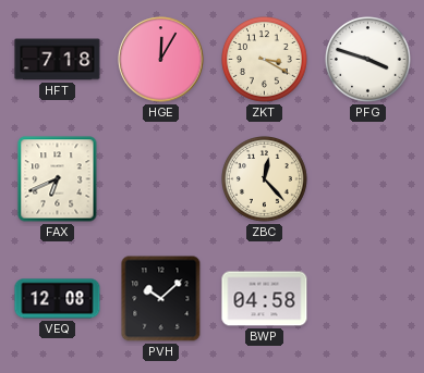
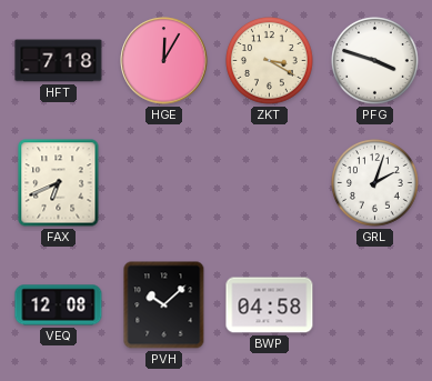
ZBC: 12:23 -> none (265, 179)
GRL: none -> 2:03 (375, 183)
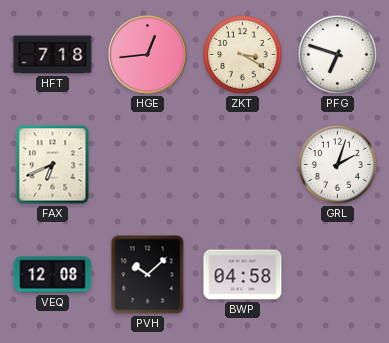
HGE: 12:05 -> 12:44 (148, 55)
PFG: 3:48 -> 6:48 (338, 55)
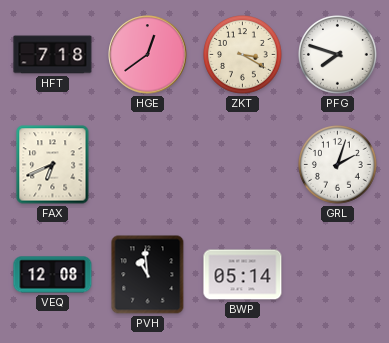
HGE: 12:44 -> 12:39 (148, 55)
PFG: 6:48 -> 7:48 (338, 55)
PVH: 10:08 -> 10:59 (148, 275)
BWP: 04:58 -> 05:14 (243, 275)
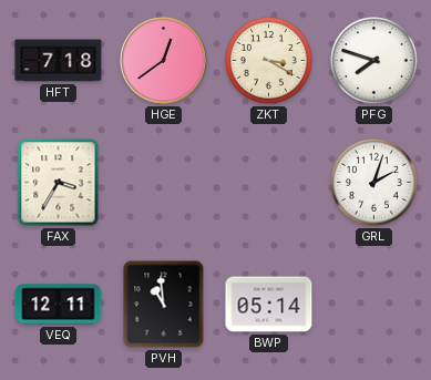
FAX: 6:41 -> 3:35 (59, 183)
VEQ: 12:08 -> 12:11 (59, 305)
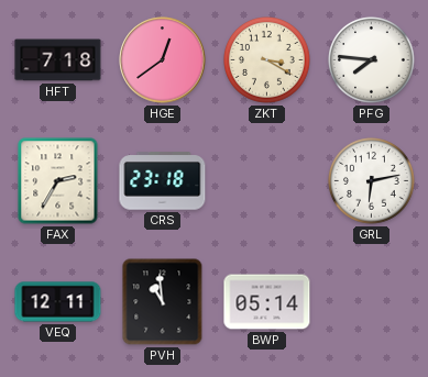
PFG: 7:48 -> 7:46 (372, 60)
FAX: 3:35 -> 2:35 (58, 181)
CRS: none -> 23:18 (163, 181)
GRL: 2:03 -> 6:13 (372, 181)
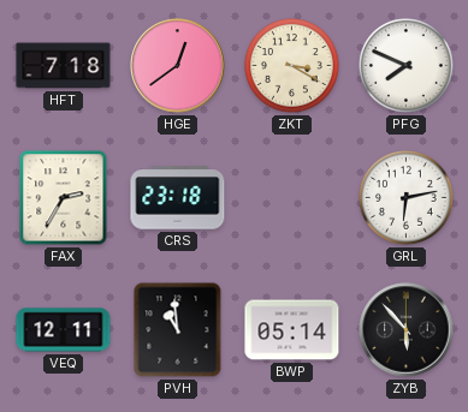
PFG: 7:46 -> 7:49 (407, 66)
ZYB: none -> 5:53 (407, 330)
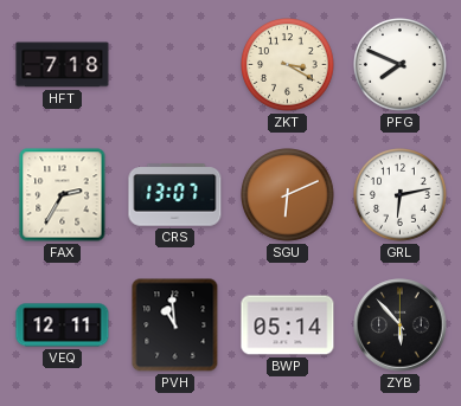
HGE: 12:39 -> none (178, 66)
CRS: 23:18 -> 13:07 (175, 195)
SGU: none -> 6:11 (288, 195)
